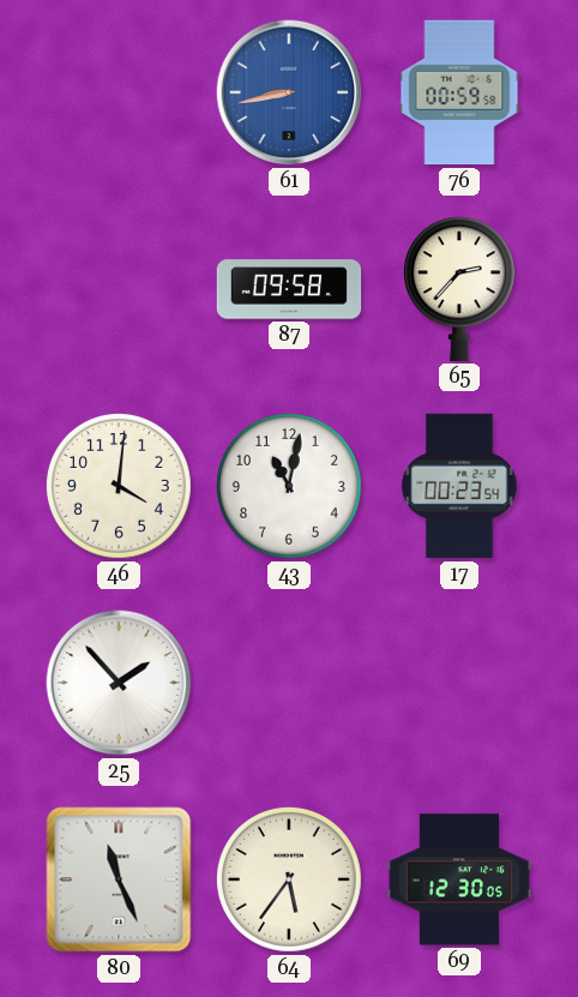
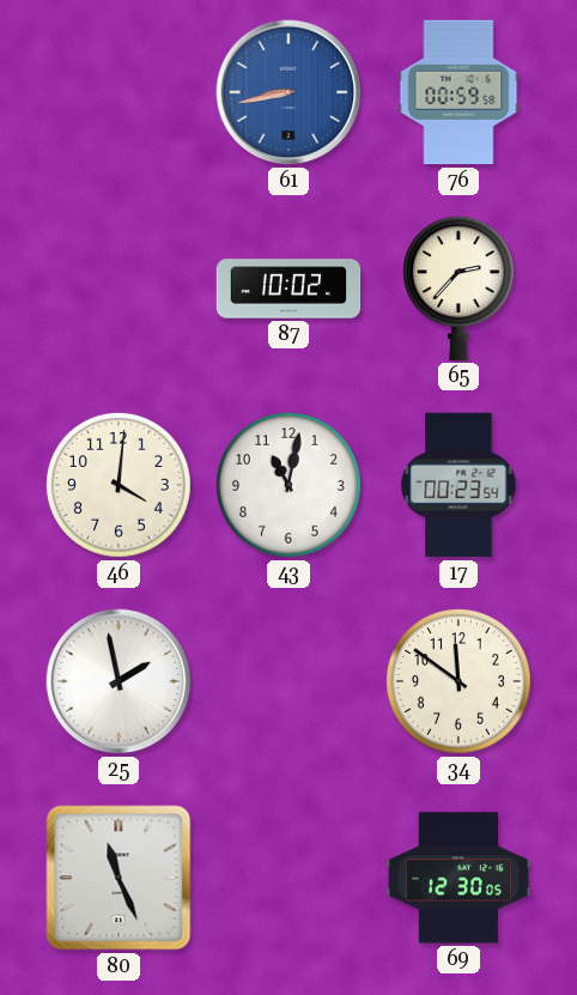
87: 09:58 -> 10:02 (288, 289)
25: 1:53 -> 1:58 (119, 681)
34: none -> 11:51 (460, 682)
64: 5:36 -> none (290, 881)
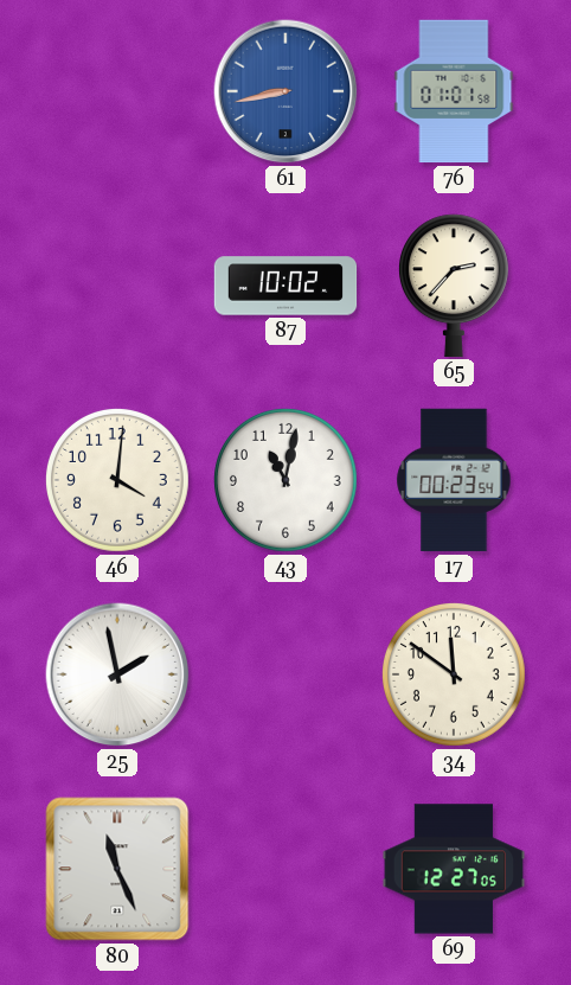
76: 00:59 -> 01:01 (454, 91)
69: 12:30 -> 12:27 (454, 869)
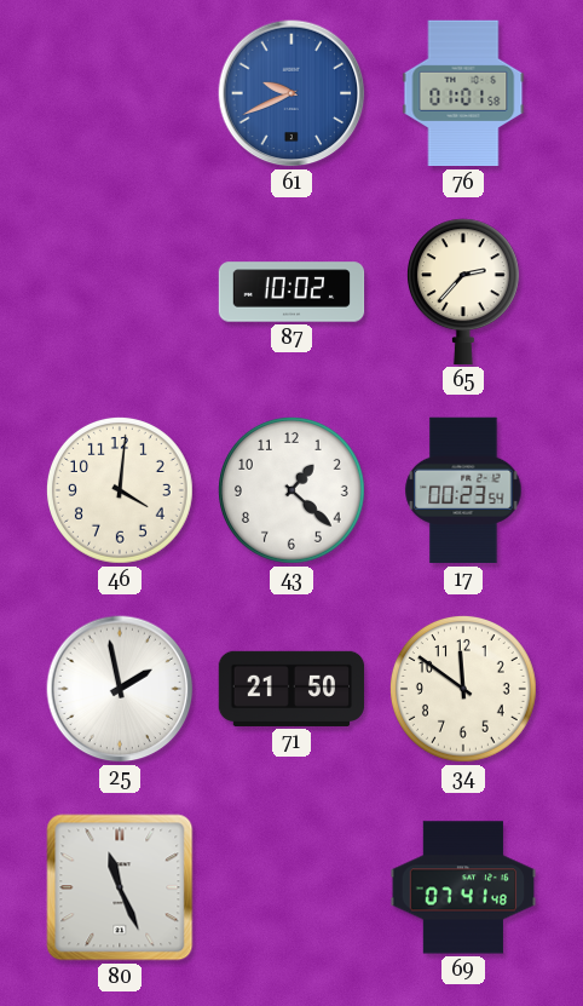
61: 8:43 -> 9:41 (291, 93)
43: 11:02 -> 1:22 (293, 491)
71: none -> 21:50 (291, 689)
69: 12:27 -> 07:41 (463, 887)
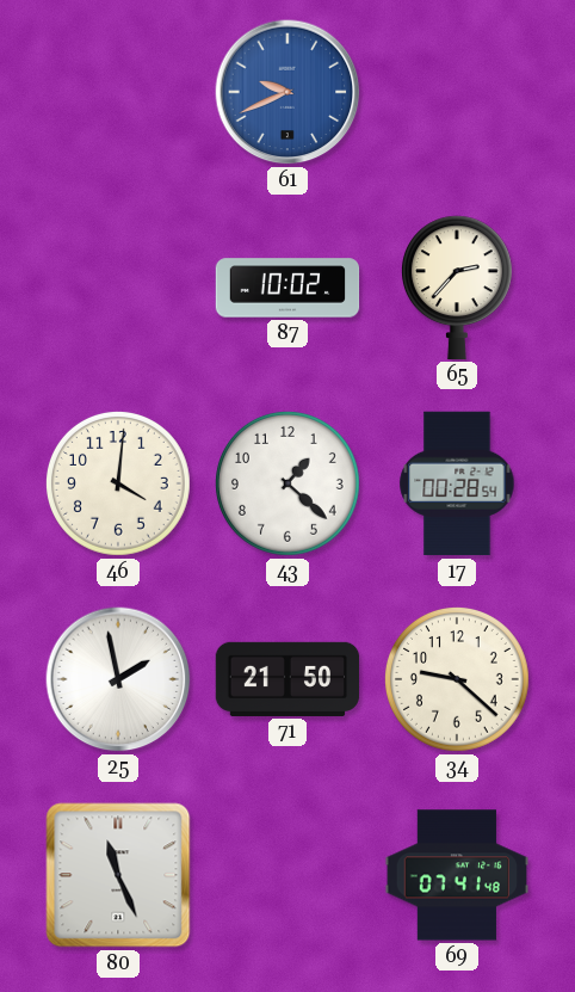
76: 01:01 -> none (463, 93)
17: 00:23 -> 00:28 (457, 483)
34: 11:51 -> 9:22 (458, 680)
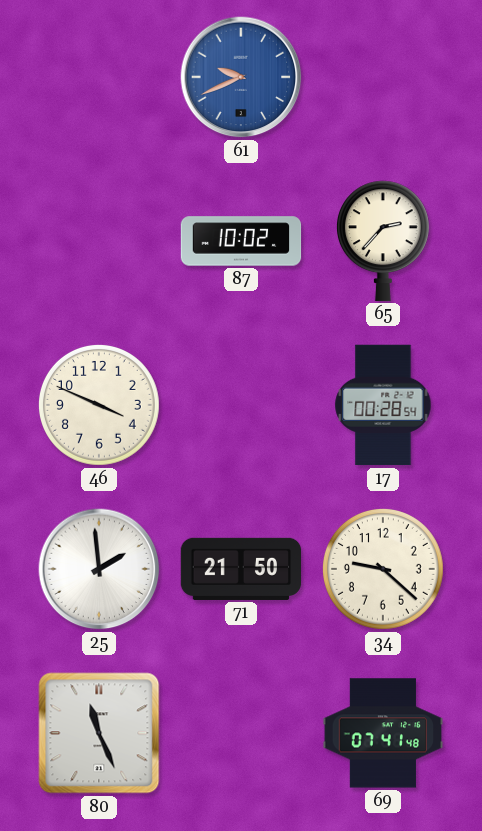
46: 4:01 -> 3:49 (100, 406)
43: 1:22 -> none (289, 485)
25: 1:58 -> 1:59 (99, 569)
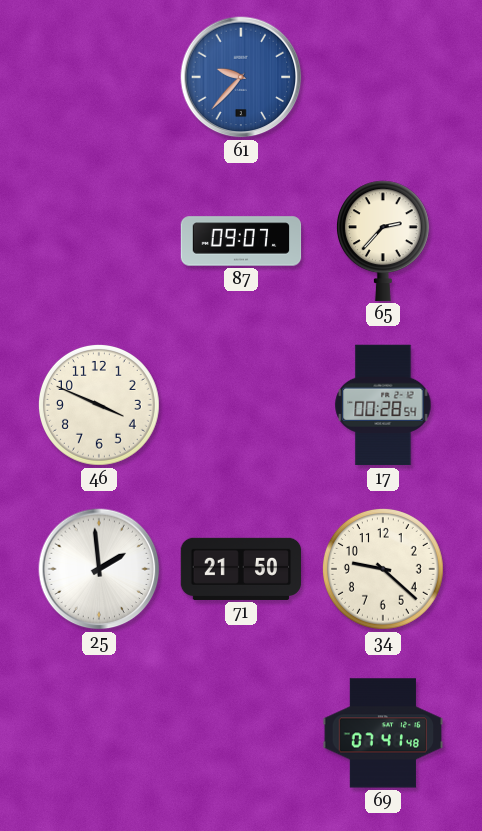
61: 9:41 -> 9:37 (241, 77)
87: 10:02 -> 09:07 (241, 241)
80: 11:26 -> none (99, 733)
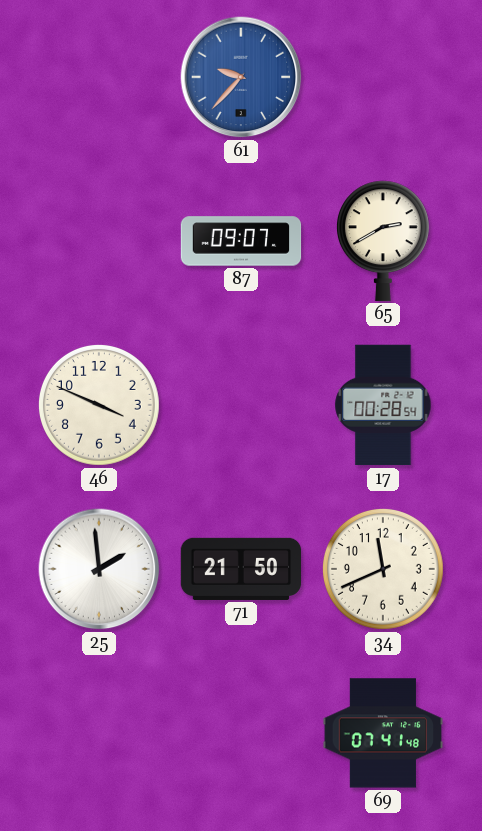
65: 2:37 -> 2:40 (383, 241)
34: 9:22 -> 11:41 (384, 570)
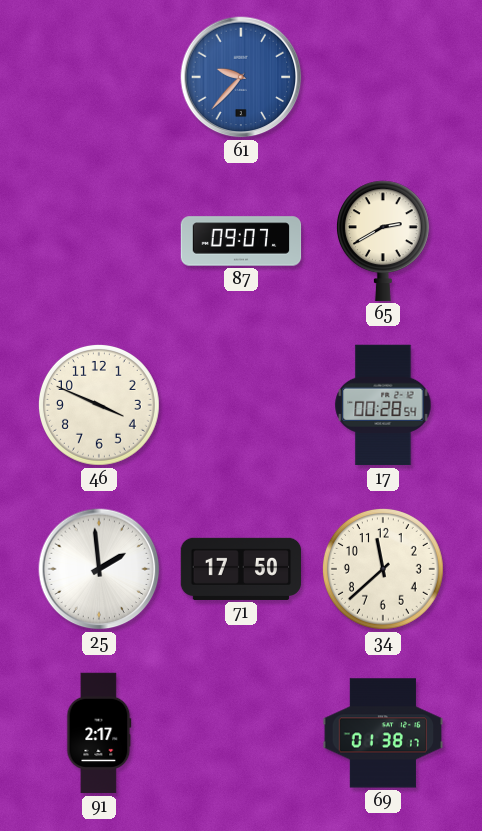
71: 21:50 -> 17:50 (241, 569)
34: 11:41 -> 11:38 (384, 570)
91: none -> 2:17 (99, 733)
69: 07:41 -> 01:38 (383, 733)
